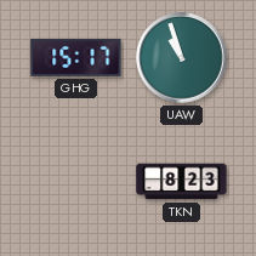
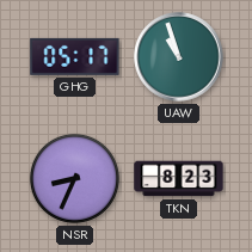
GHG: 15:17 -> 05:17 (75, 56)
NSR: none -> 8:34 (74, 178)
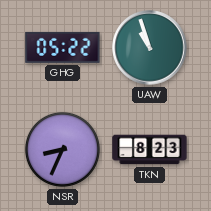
GHG: 05:17 -> 05:22 (63, 47)
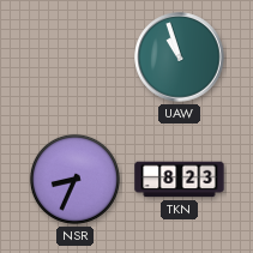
GHG: 05:22 -> none (63, 47)
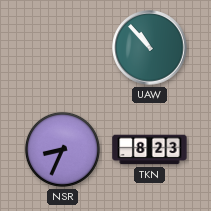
UAW: 10:57 -> 10:53 (150, 48)
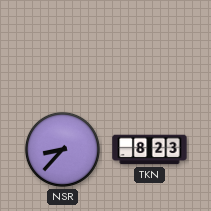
UAW: 10:53 -> none (150, 48)
NSR: 8:34 -> 8:37 (62, 149)
